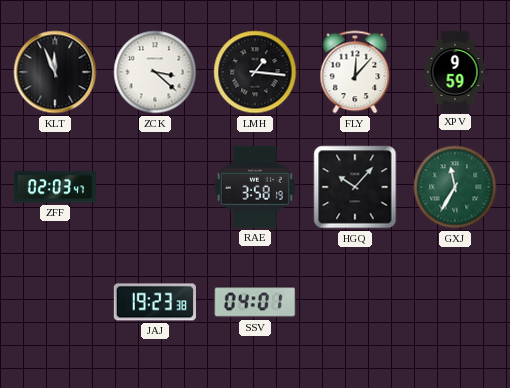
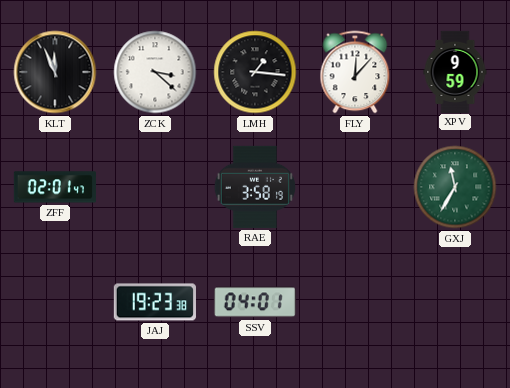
ZFF: 02:03 -> 02:01 (55, 187)
HGQ: 10:07 -> none (355, 187)
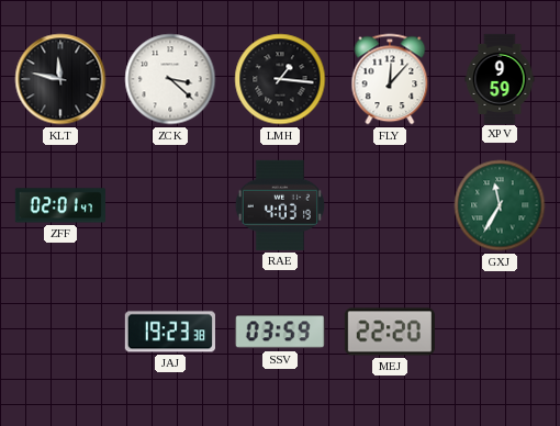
KLT: 11:56 -> 11:47 (60, 79)
RAE: 3:58 -> 4:03 (279, 205)
SSV: 04:01 -> 03:59 (280, 332)
MEJ: none -> 22:20 (390, 332)
